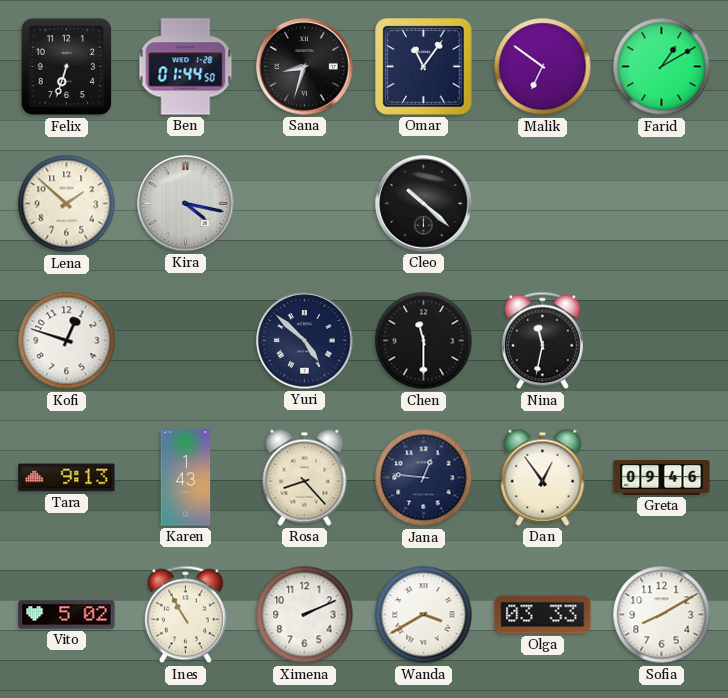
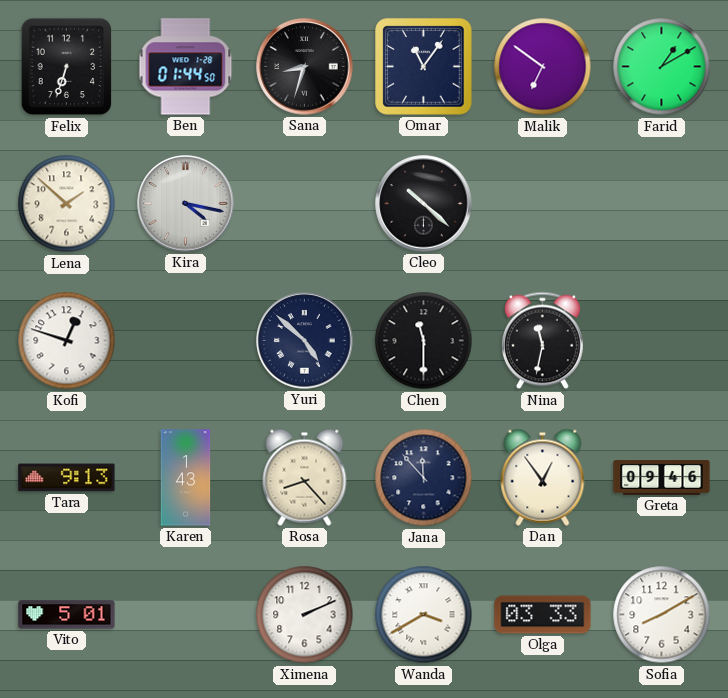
Jana: 12:46 -> 11:53 (424, 478)
Vito: 5:02 -> 5:01 (67, 615)
Ines: 10:55 -> none (185, 615)
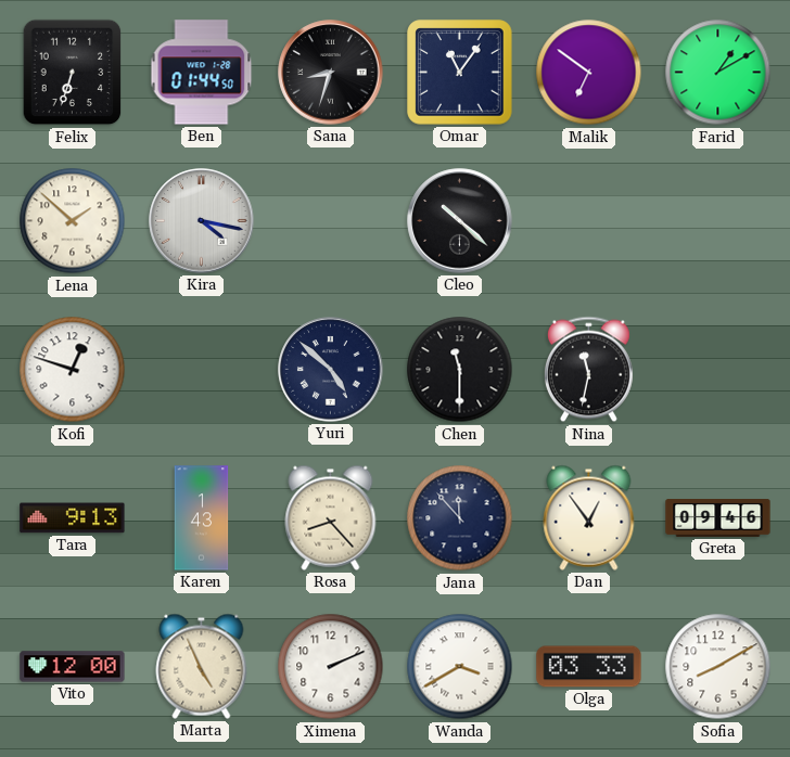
Vito: 5:01 -> 12:00 (73, 667)
Marta: none -> 4:56 (202, 666)
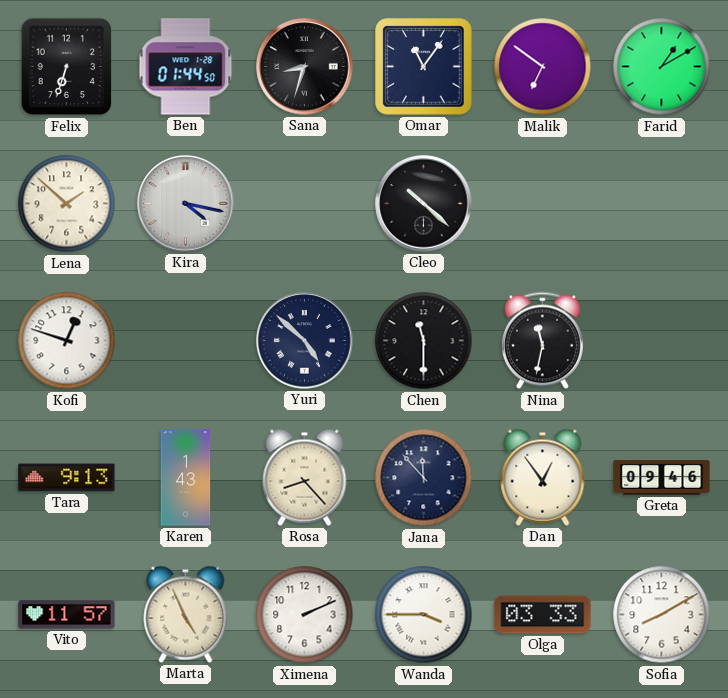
Vito: 12:00 -> 11:57 (67, 615)
Wanda: 3:40 -> 3:45 (424, 615)
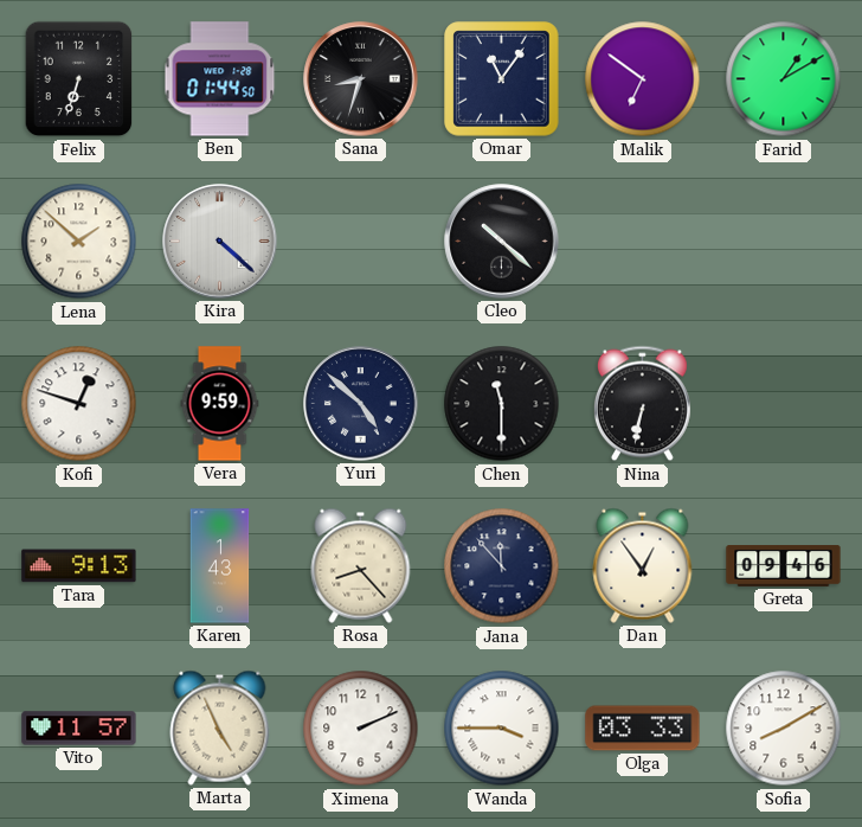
Kira: 4:17 -> 4:22 (220, 242)
Vera: none -> 9:59 (220, 404)
Nina: 11:32 -> 6:32 (642, 404)
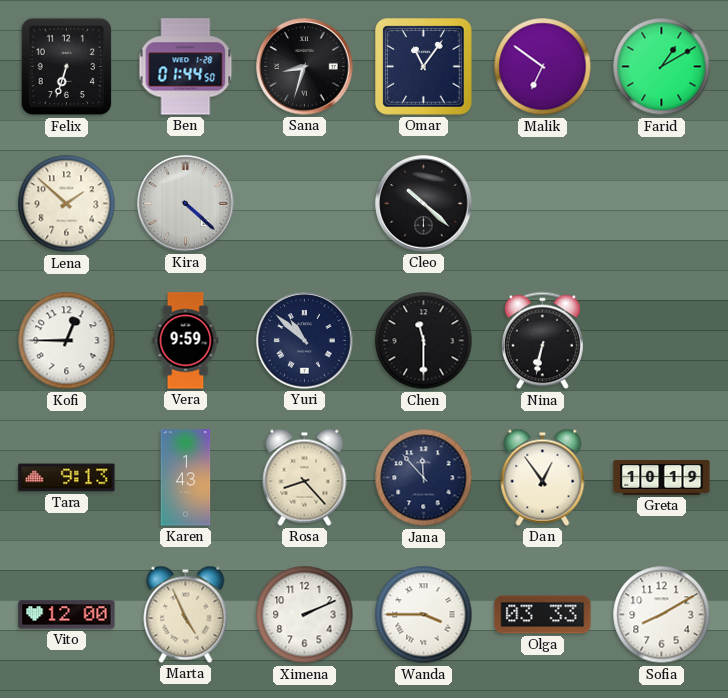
Kofi: 12:48 -> 12:45 (67, 341)
Yuri: 4:52 -> 10:52 (305, 341)
Greta: 09:46 -> 10:19 (662, 478)
Vito: 11:57 -> 12:00 (67, 615)
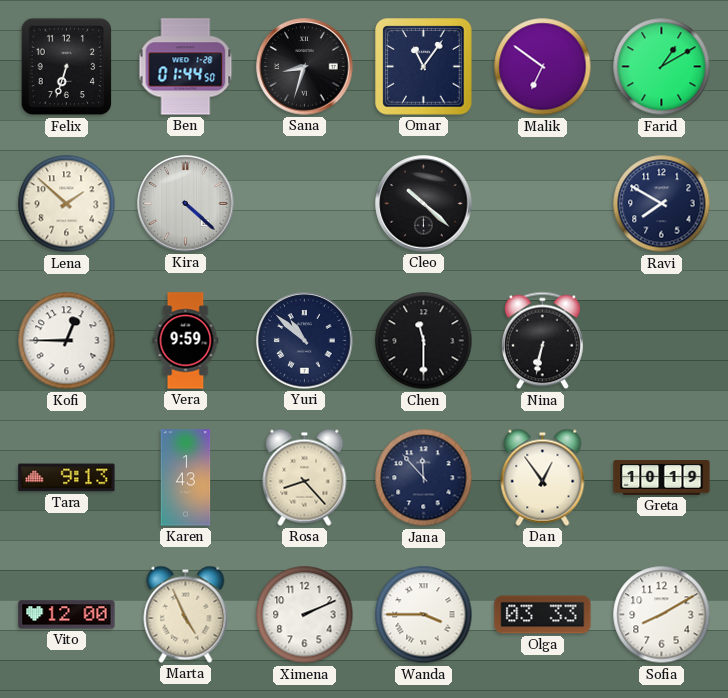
Ravi: none -> 7:50 (662, 204)
